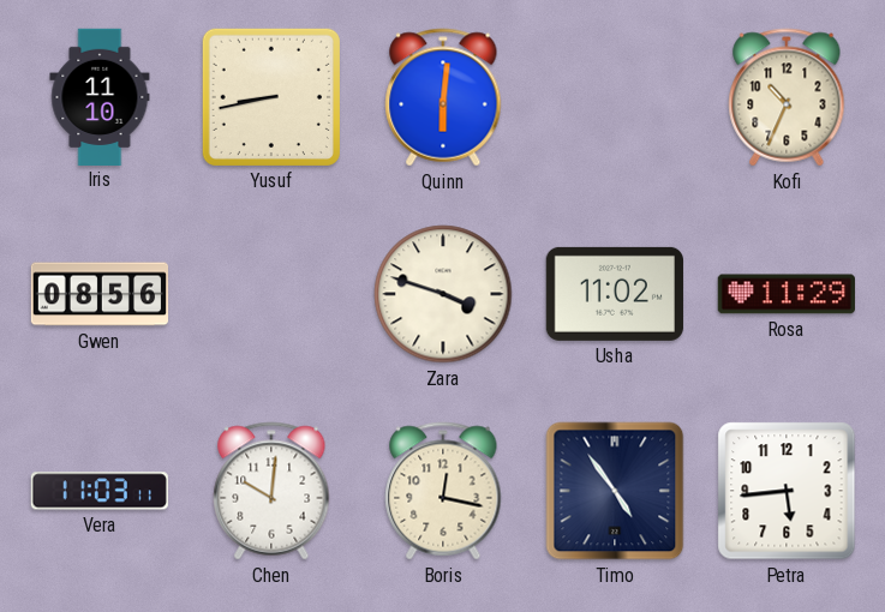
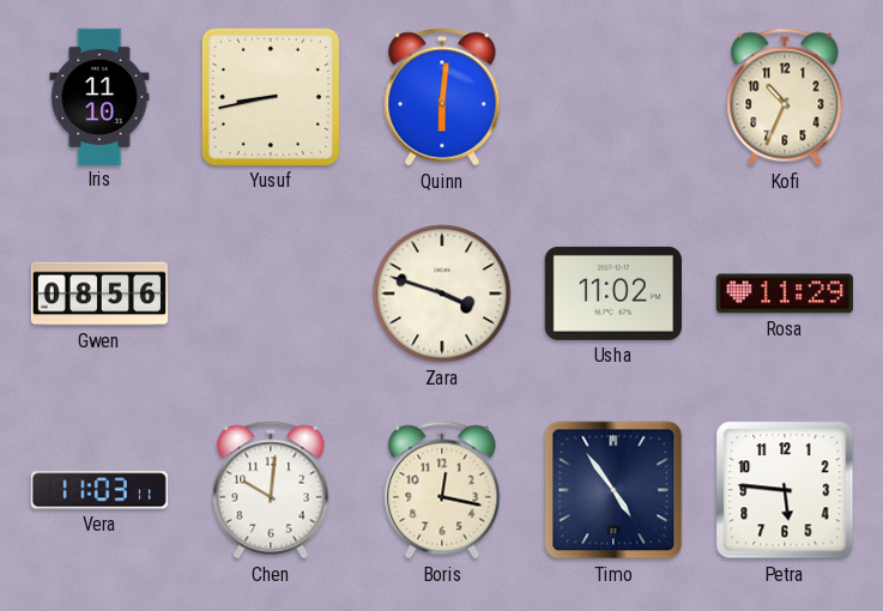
Petra: 5:44 -> 5:46 (785, 490)
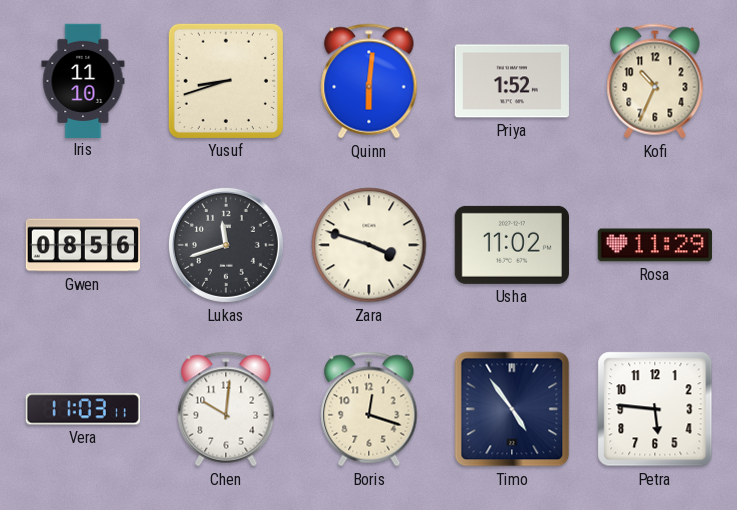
Yusuf: 8:43 -> 8:42 (226, 81)
Priya: none -> 1:52 (512, 81)
Lukas: none -> 11:42 (226, 245)
Boris: 12:17 -> 12:18 (369, 409)
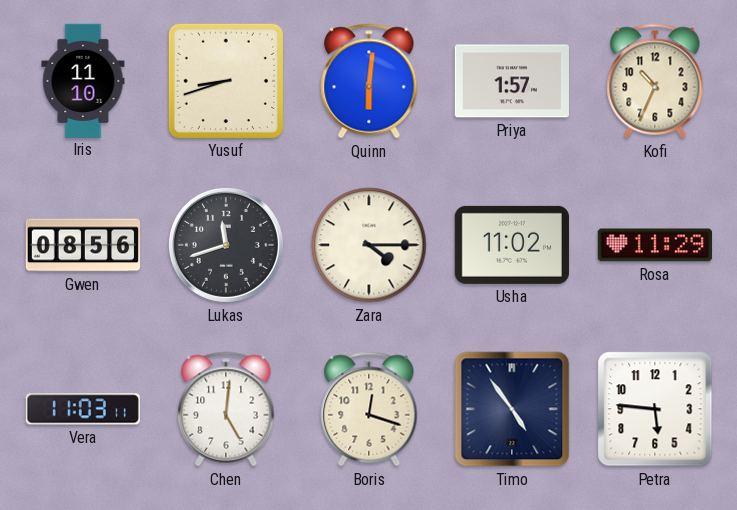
Priya: 1:52 -> 1:57 (512, 81)
Zara: 3:48 -> 4:15 (369, 245)
Chen: 10:01 -> 5:01 (226, 409)
